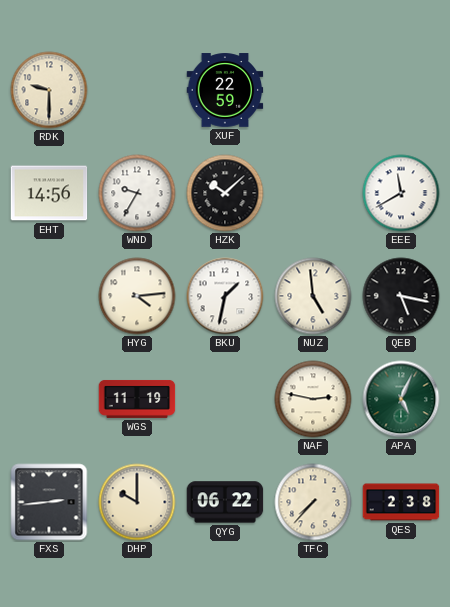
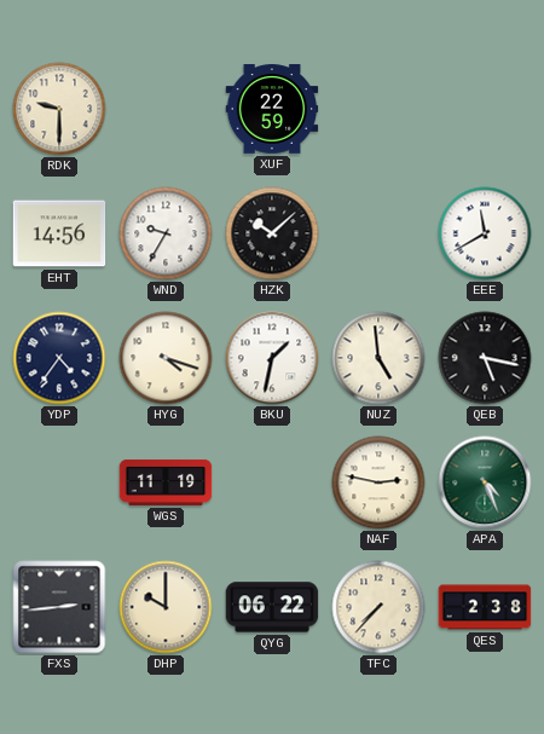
YDP: none -> 4:36 (59, 358)
HYG: 4:14 -> 4:18 (166, 358)
APA: 5:04 -> 4:26 (485, 482)
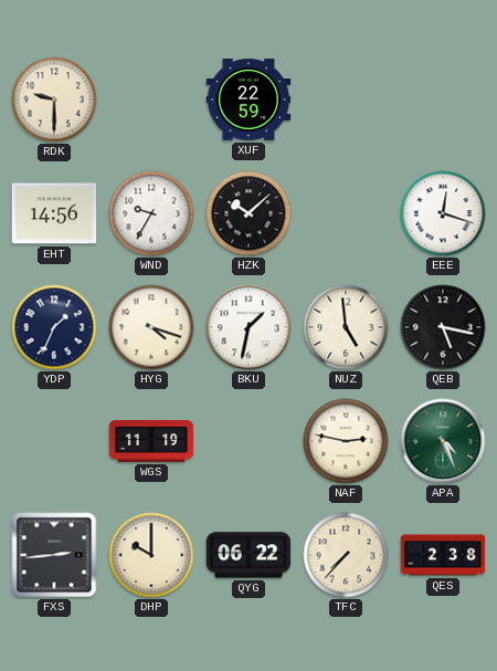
EEE: 11:40 -> 12:18 (443, 213)
YDP: 4:36 -> 1:34 (54, 327)
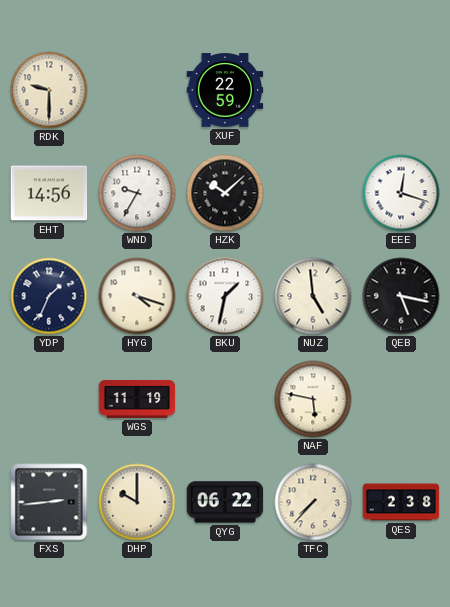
NAF: 2:47 -> 5:47 (313, 399)
APA: 4:26 -> none (443, 441)
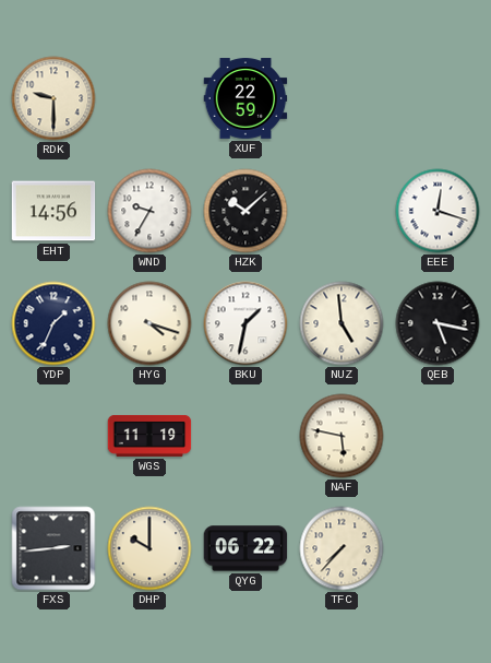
QES: 2:38 -> none (401, 502)
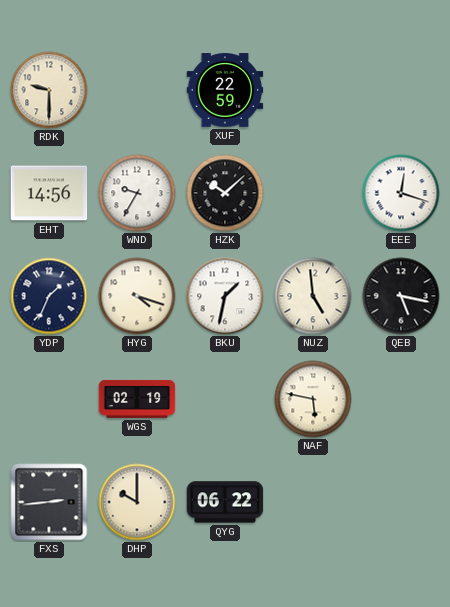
WGS: 11:19 -> 02:19 (137, 399)
TFC: 7:37 -> none (342, 548)
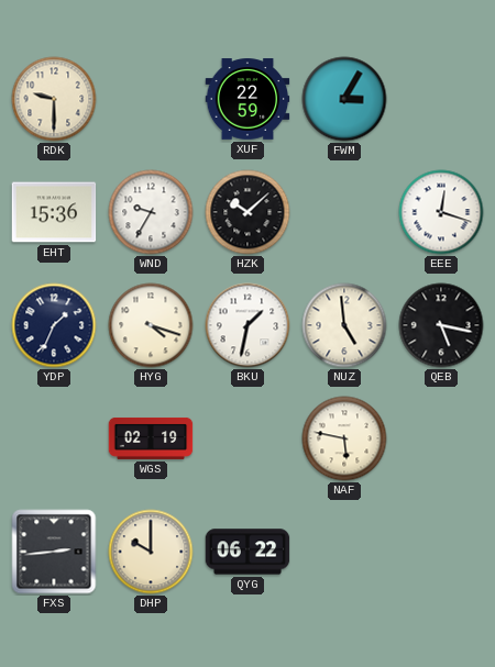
FWM: none -> 3:05 (344, 99)
EHT: 14:56 -> 15:36 (54, 212)
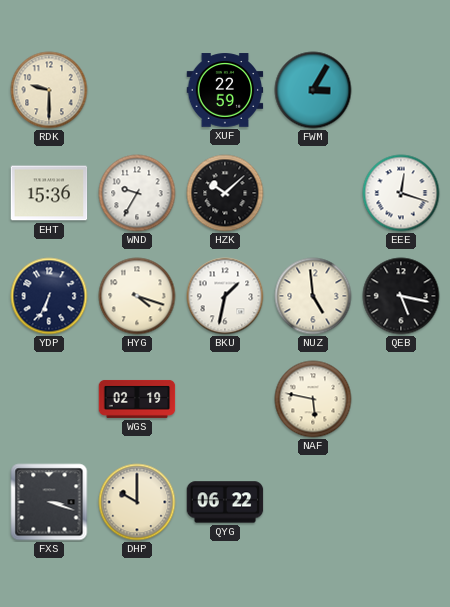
YDP: 1:34 -> 6:34 (49, 296)
FXS: 2:44 -> 3:18 (49, 502)
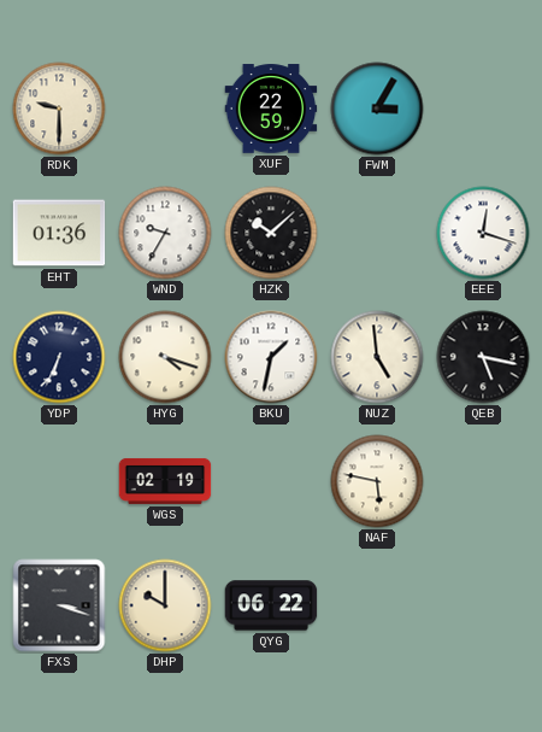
EHT: 15:36 -> 01:36 (59, 233)
